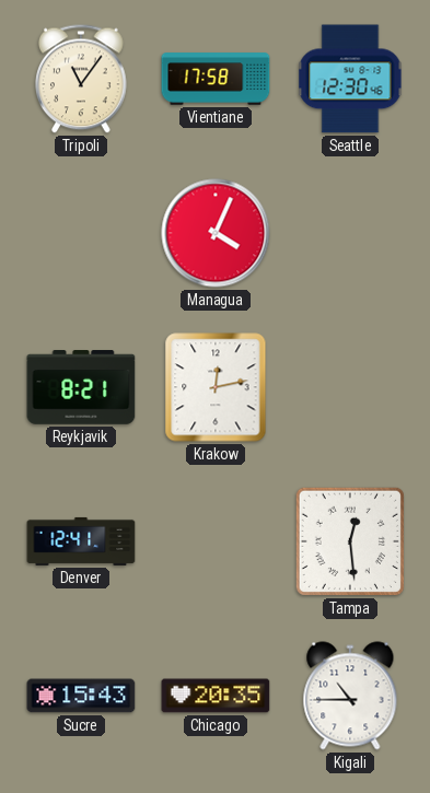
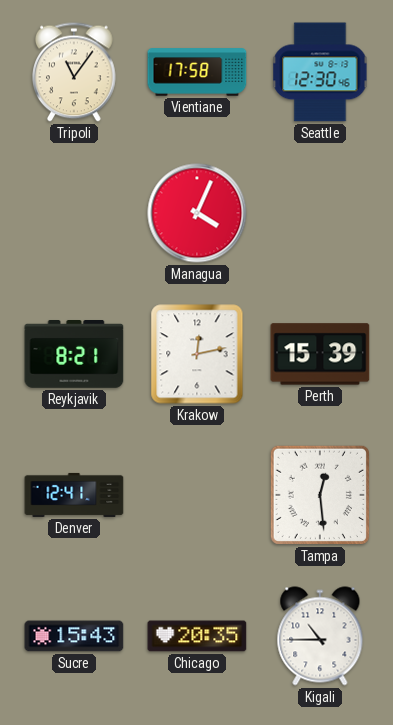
Perth: none -> 15:39 (320, 354)
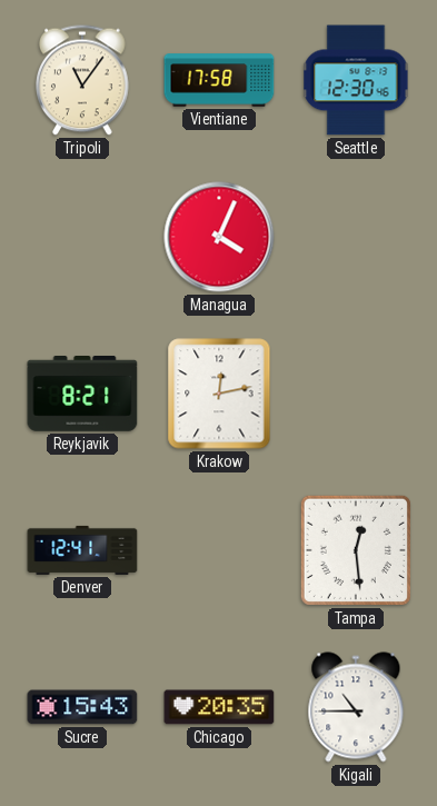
Perth: 15:39 -> none (320, 354)
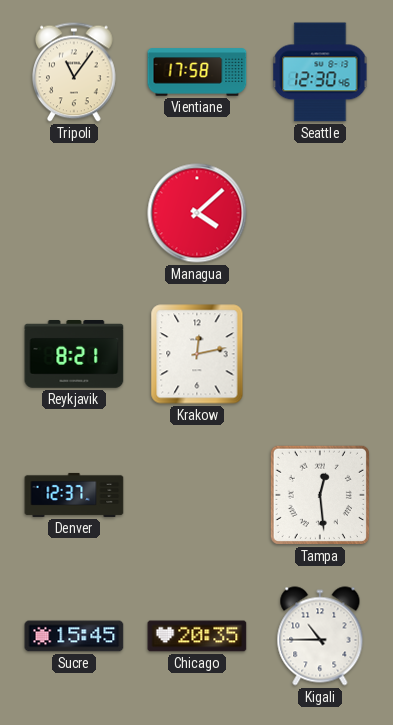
Managua: 4:04 -> 4:08 (197, 213)
Denver: 12:41 -> 12:37 (74, 495)
Sucre: 15:43 -> 15:45 (74, 636)
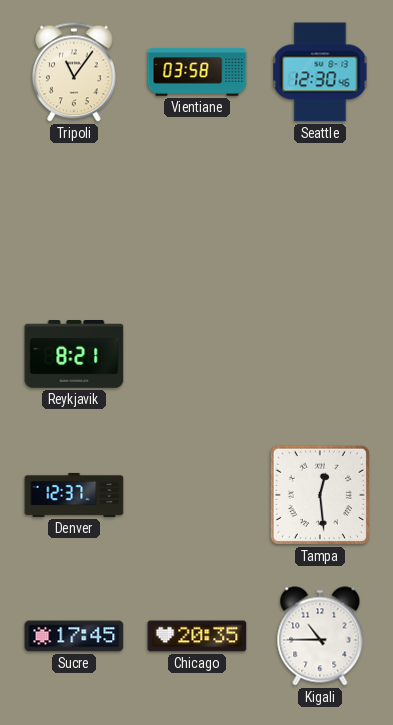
Vientiane: 17:58 -> 03:58 (197, 72)
Managua: 4:08 -> none (197, 213)
Krakow: 12:13 -> none (197, 354)
Sucre: 15:45 -> 17:45 (74, 636)
